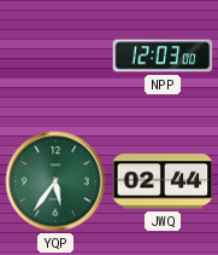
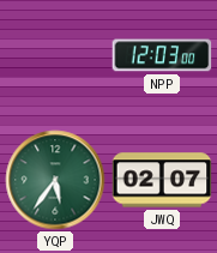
JWQ: 02:44 -> 02:07 (162, 180)
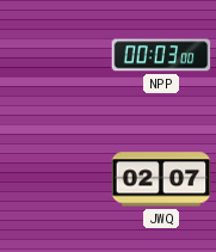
NPP: 12:03 -> 00:03 (161, 55)
YQP: 5:36 -> none (55, 180)
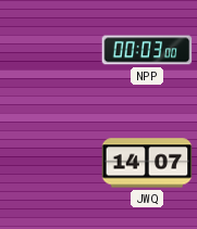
JWQ: 02:07 -> 14:07 (147, 163)
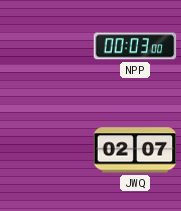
JWQ: 14:07 -> 02:07 (135, 150)
